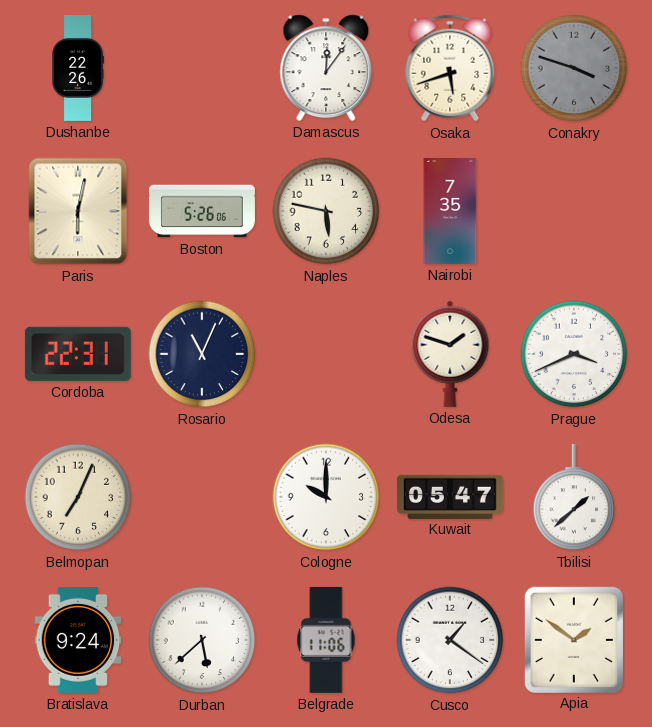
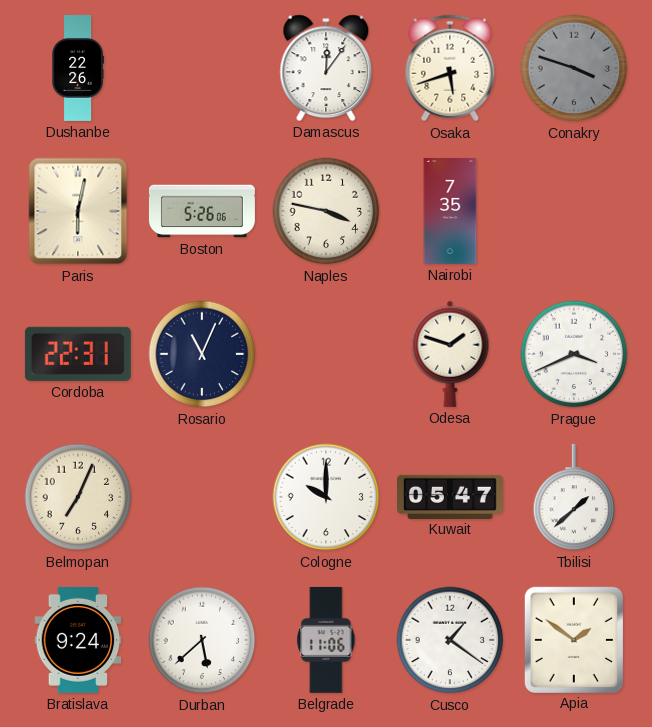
Naples: 5:47 -> 3:47 (326, 211)
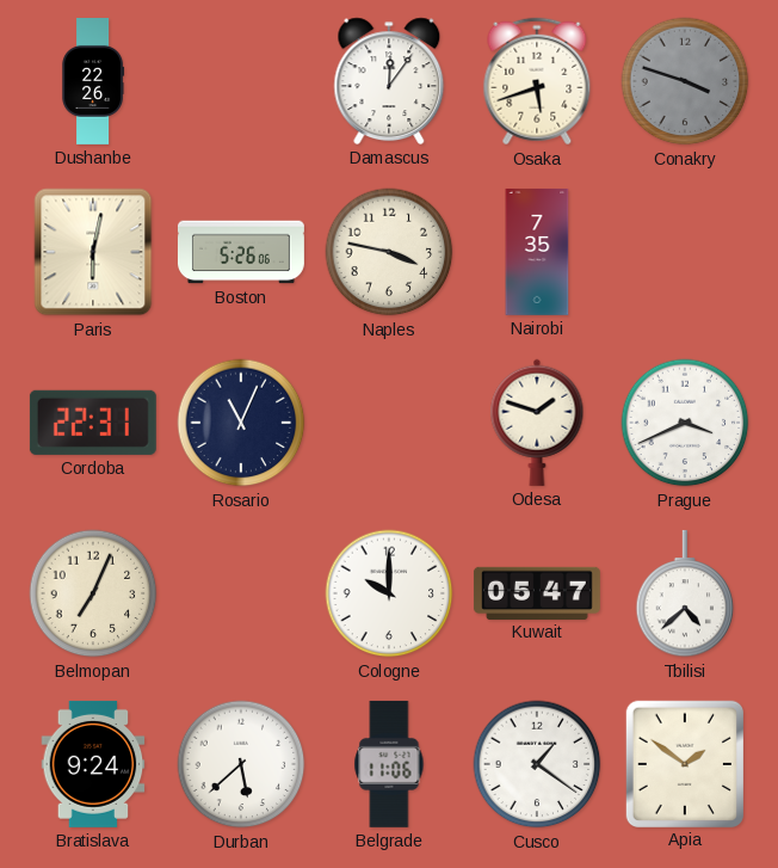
Tbilisi: 1:38 -> 4:38 (685, 593)
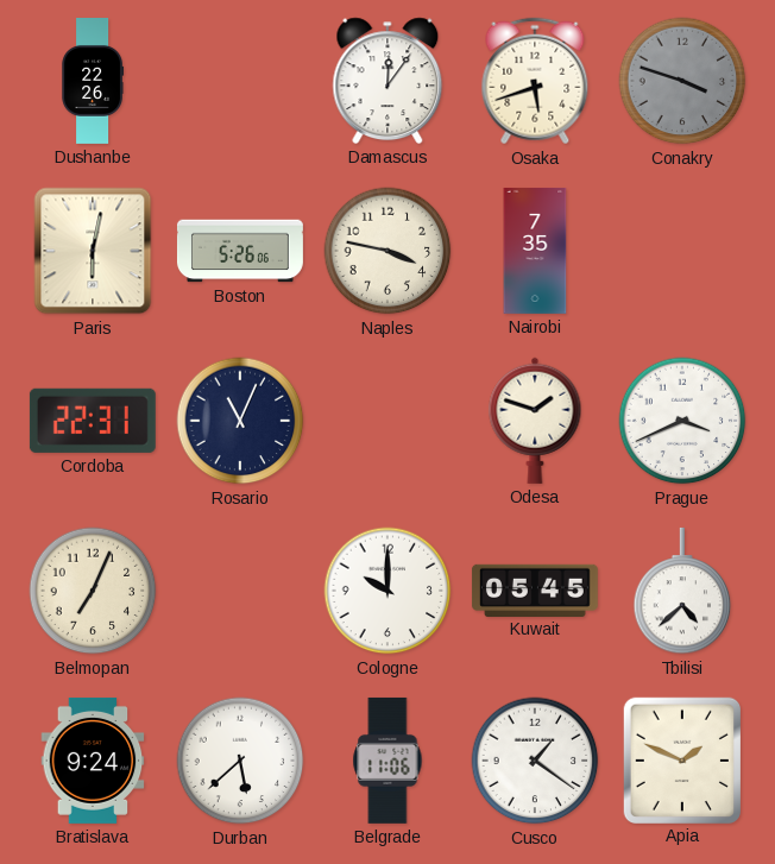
Kuwait: 05:47 -> 05:45 (535, 589)
Apia: 1:51 -> 1:49 (681, 759)
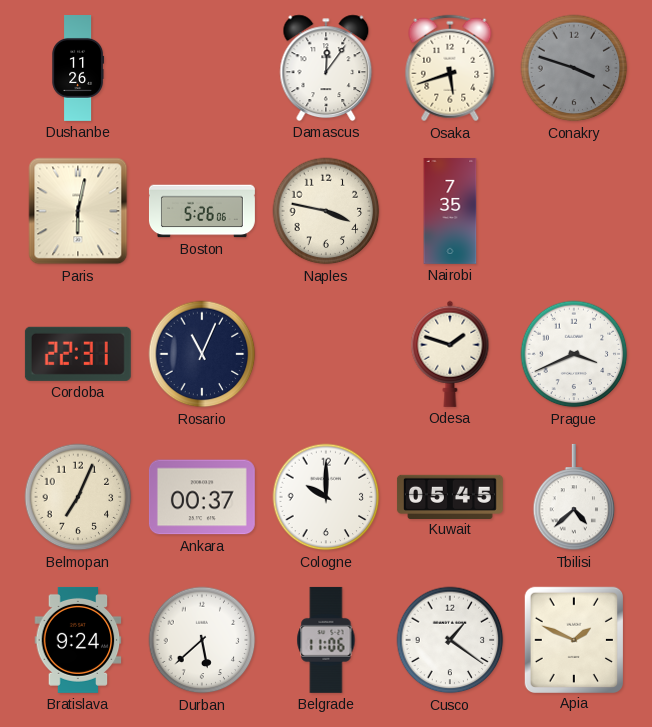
Dushanbe: 22:26 -> 11:26 (78, 69)
Ankara: none -> 00:37 (202, 497)
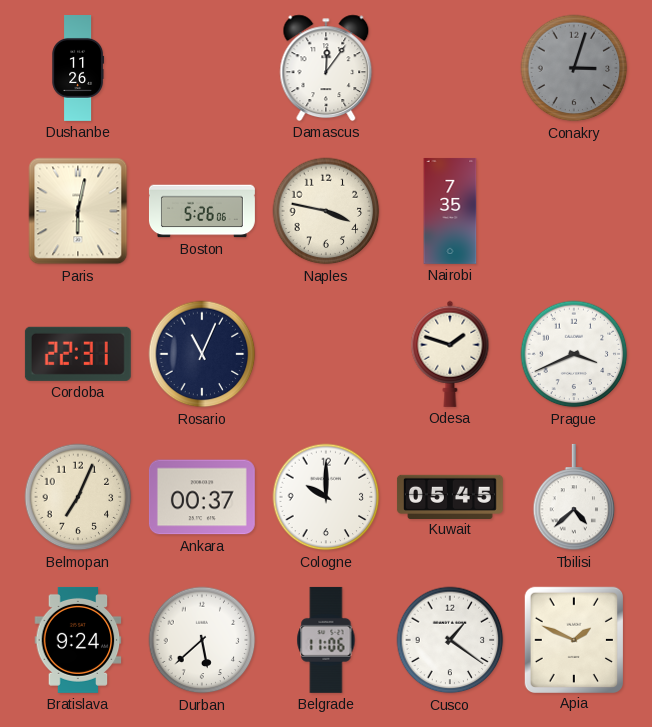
Osaka: 5:42 -> none (450, 68)
Conakry: 3:48 -> 3:03 (574, 68)
